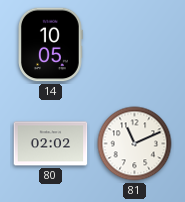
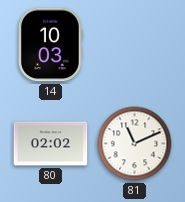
14: 10:05 -> 10:03 (51, 45)
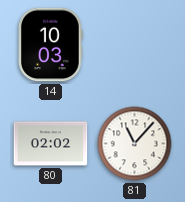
81: 11:11 -> 11:07 (135, 144)
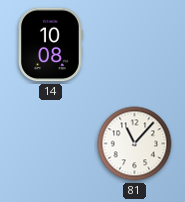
14: 10:03 -> 10:08 (51, 45)
80: 02:02 -> none (51, 144)
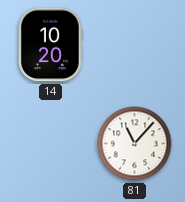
14: 10:08 -> 10:20 (51, 45)
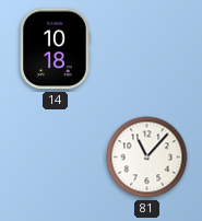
14: 10:20 -> 10:18 (56, 49)
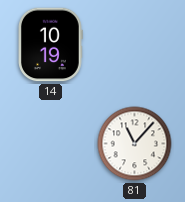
14: 10:18 -> 10:19 (51, 45)
